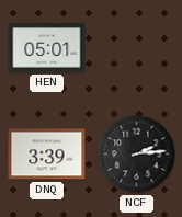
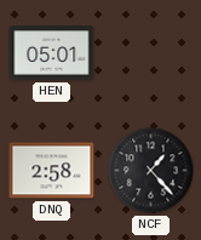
DNQ: 3:39 -> 2:58 (52, 171)
NCF: 2:14 -> 1:23 (151, 171)
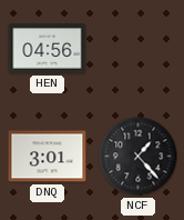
HEN: 05:01 -> 04:56 (48, 49)
DNQ: 2:58 -> 3:01 (48, 157)
